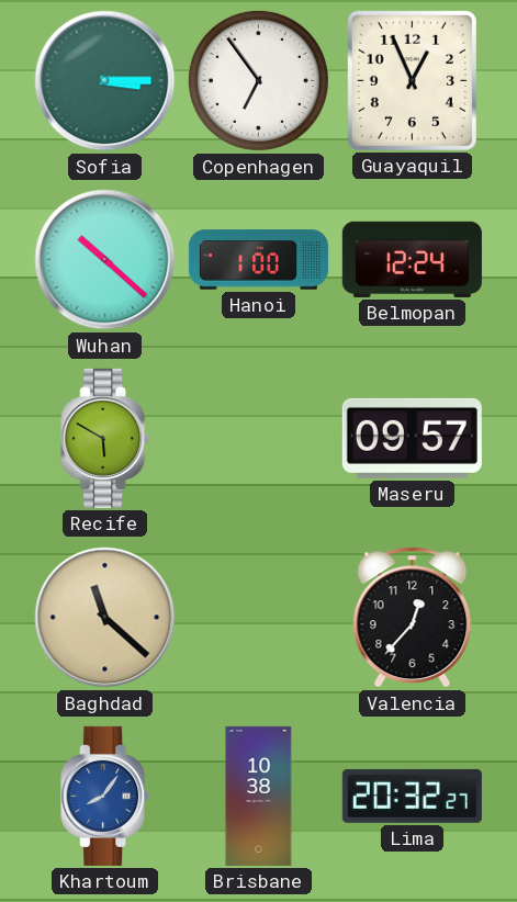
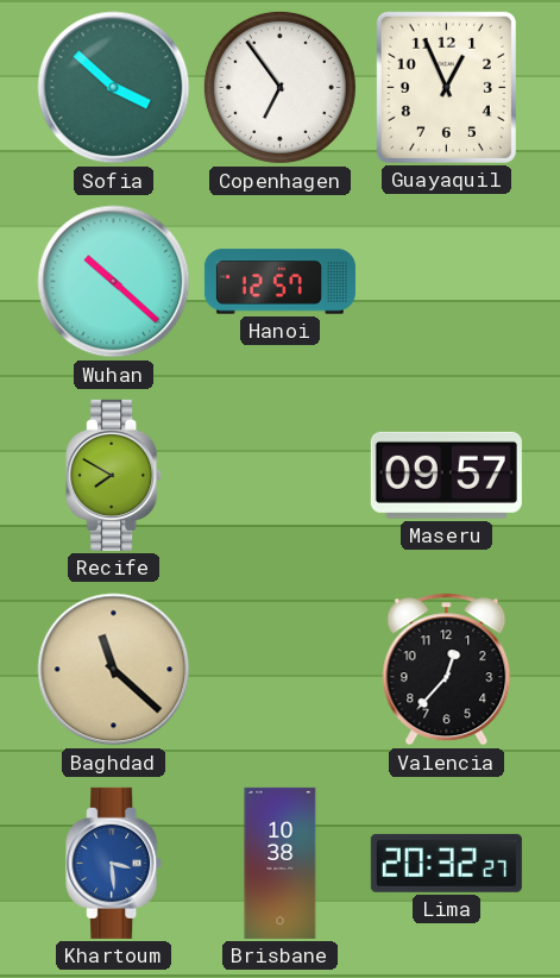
Sofia: 3:15 -> 3:52 (114, 88)
Hanoi: 1:00 -> 12:57 (279, 282)
Belmopan: 12:24 -> none (412, 259)
Recife: 5:50 -> 7:50 (114, 475)
Khartoum: 8:06 -> 3:29 (114, 863)
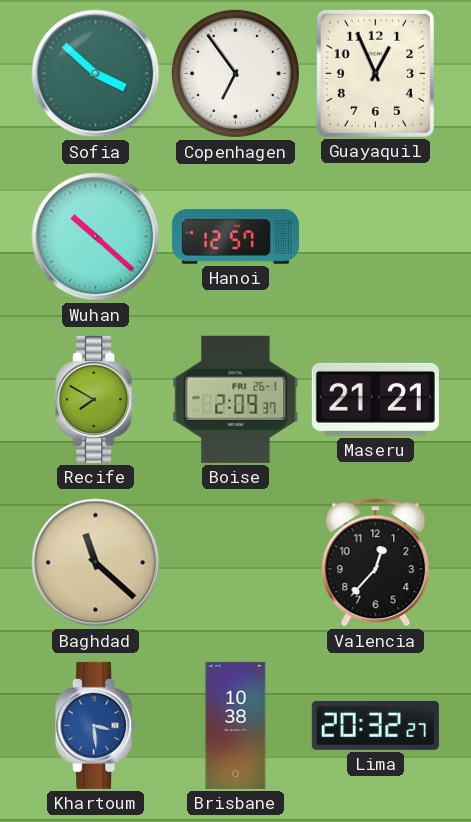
Boise: none -> 2:09 (236, 399)
Maseru: 09:57 -> 21:21 (375, 399)
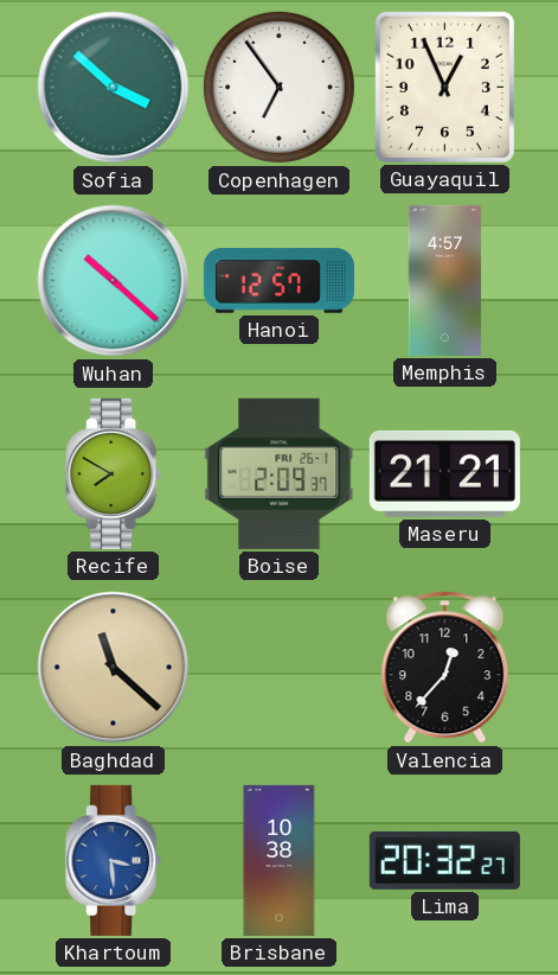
Memphis: none -> 4:57 (445, 280)
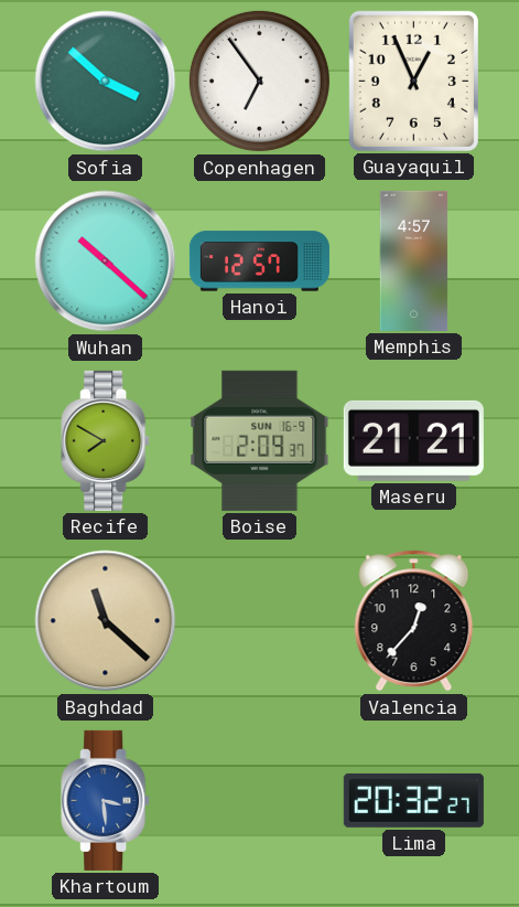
Boise date: FRI 26-1 -> SUN 16-9 (260, 440)
Brisbane: 10:38 -> none (280, 860)
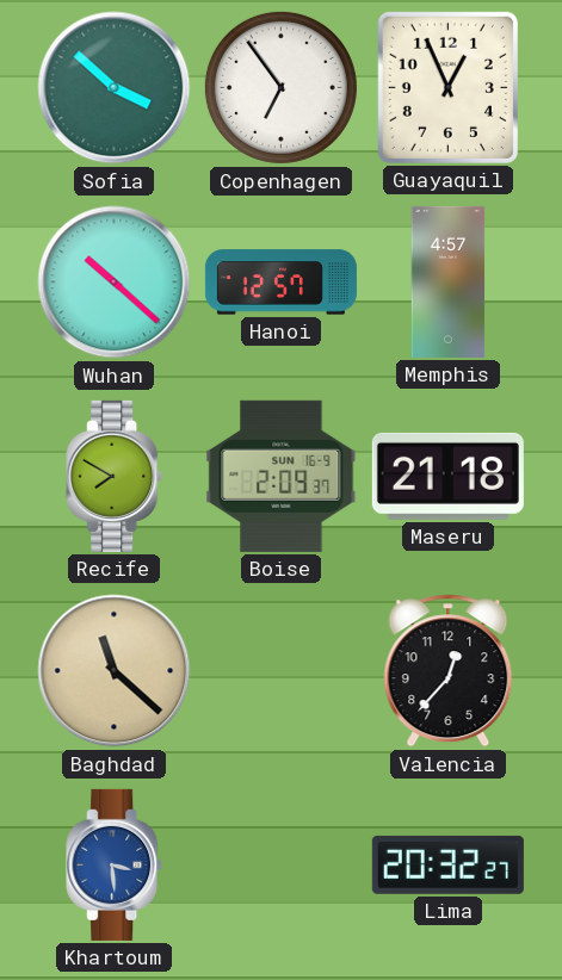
Maseru: 21:21 -> 21:18 (447, 476)
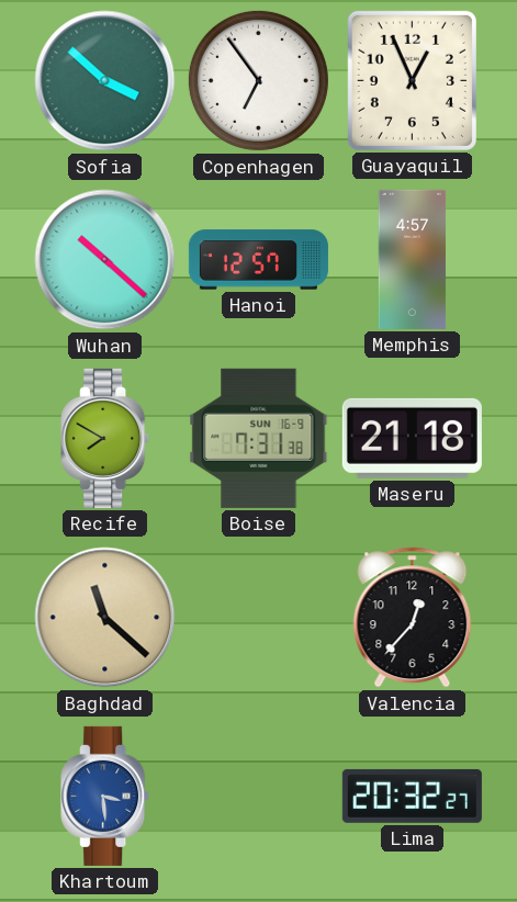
Boise: 2:09 -> 7:31 (259, 438)
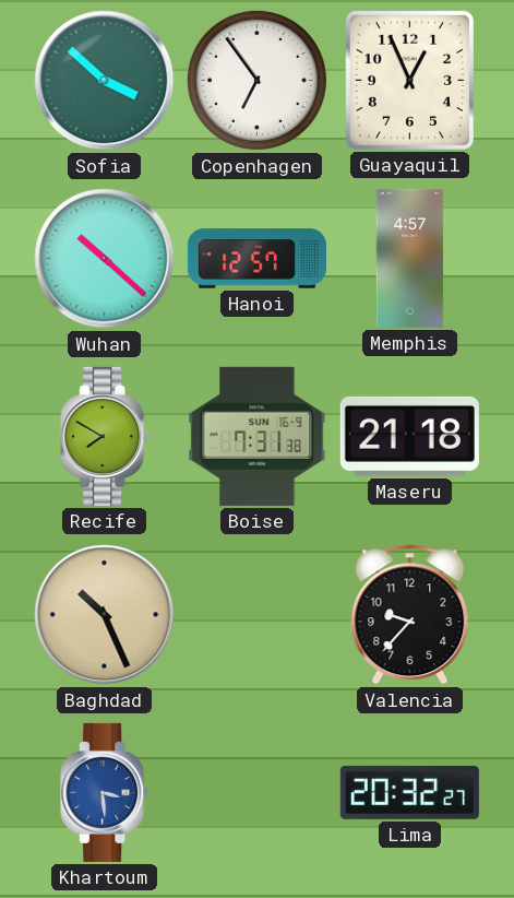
Baghdad: 11:22 -> 10:26 (105, 615)
Valencia: 12:37 -> 9:37 (410, 615)
